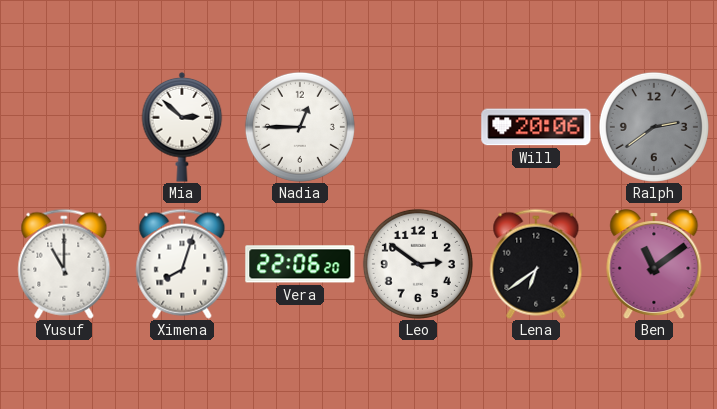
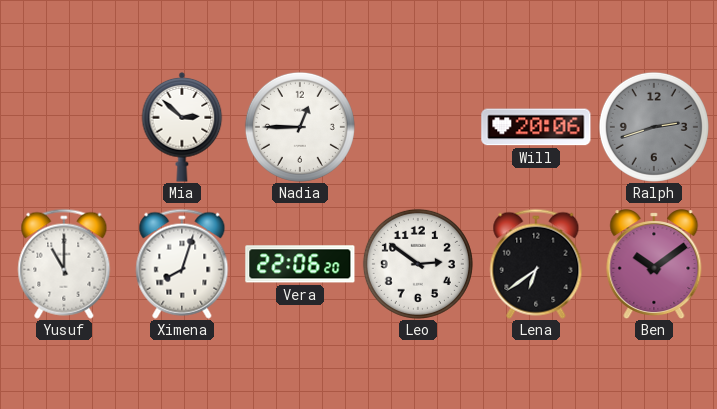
Ralph: 2:39 -> 2:42 (654, 127)
Ben: 11:09 -> 10:09 (654, 264)
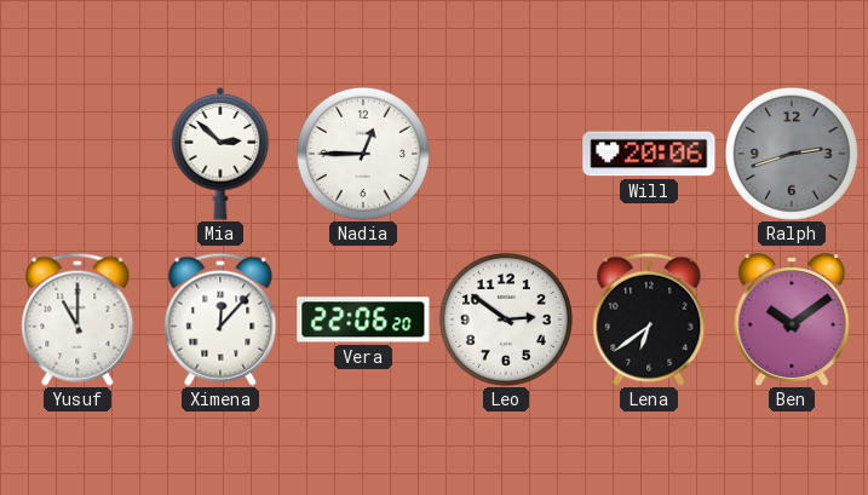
Ximena: 8:03 -> 12:07 (220, 320)
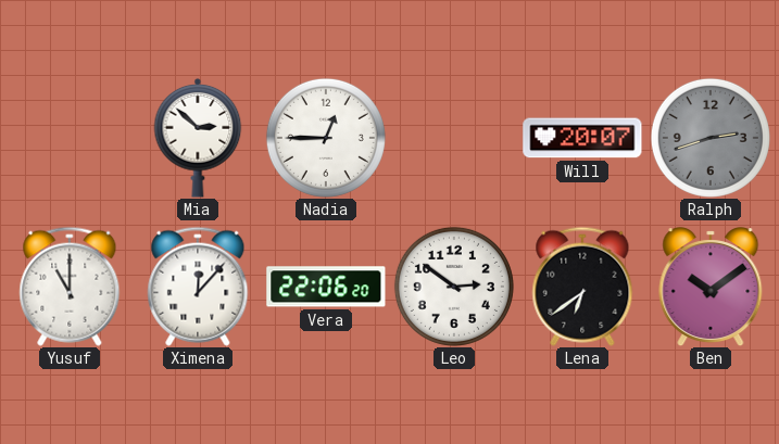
Will: 20:06 -> 20:07 (582, 138)
